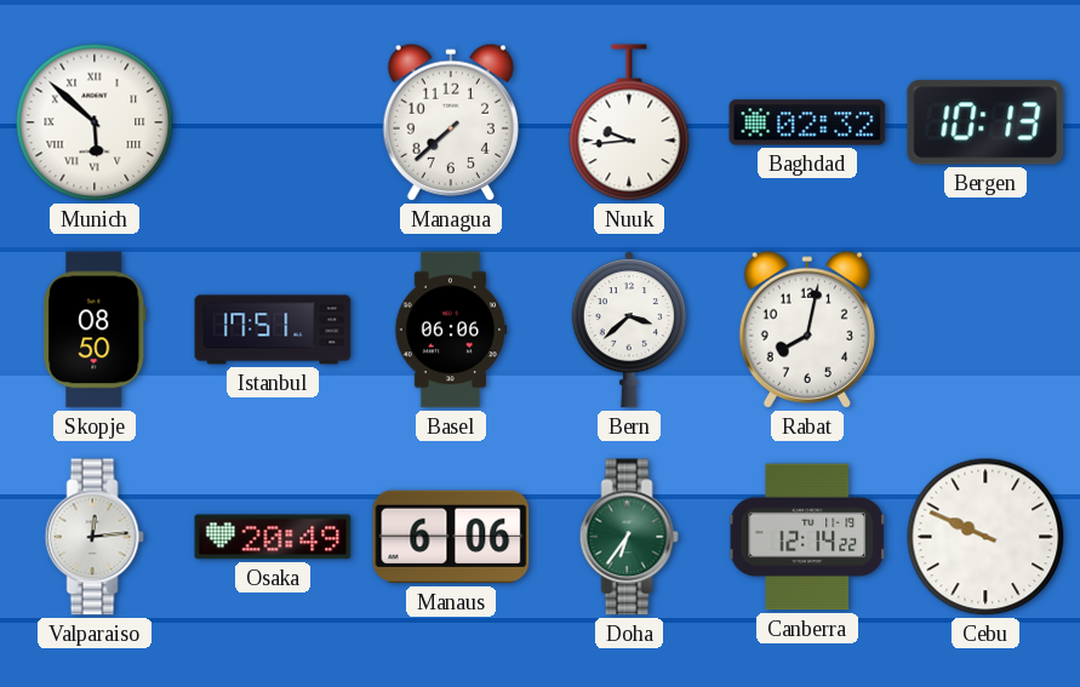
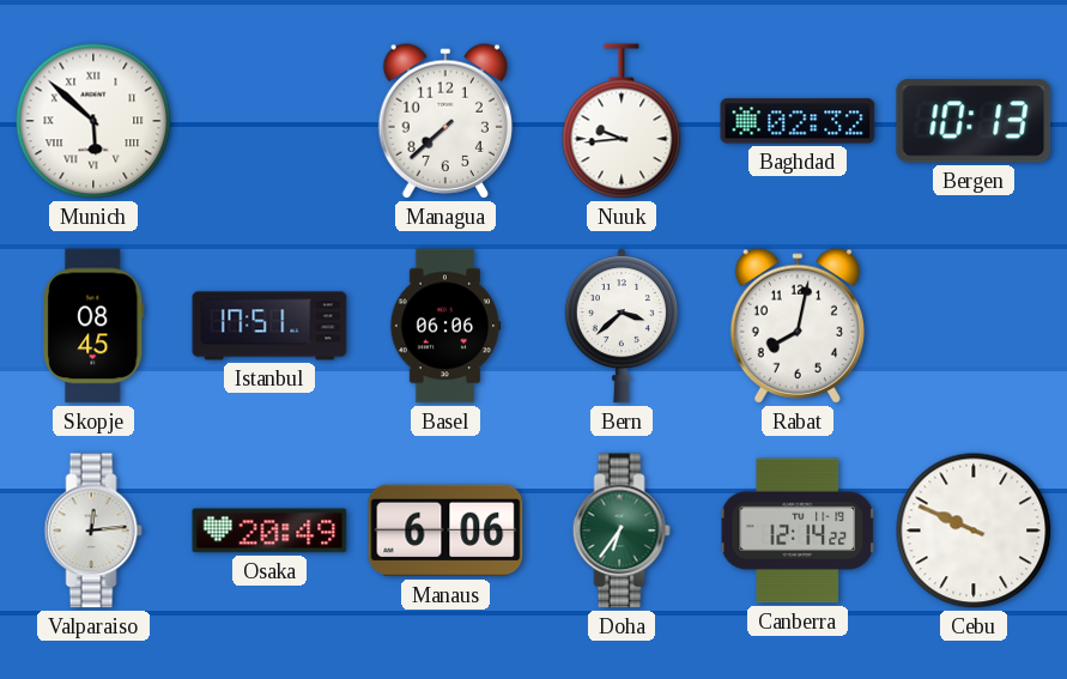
Skopje: 08:50 -> 08:45 (93, 326)
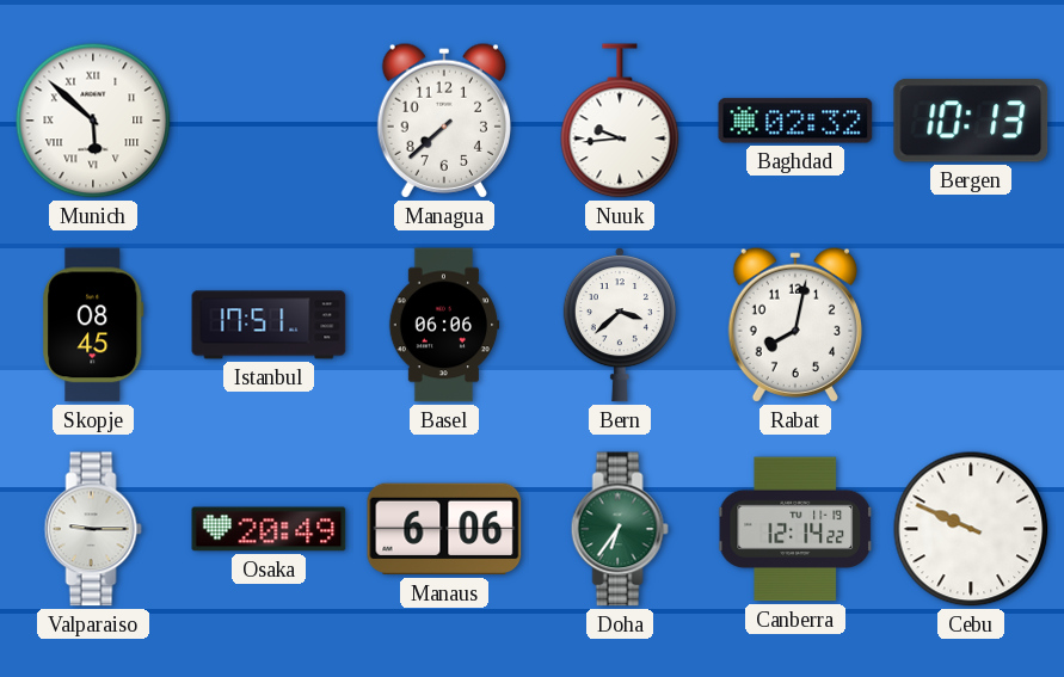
Valparaiso: 12:14 -> 9:15 (93, 529)
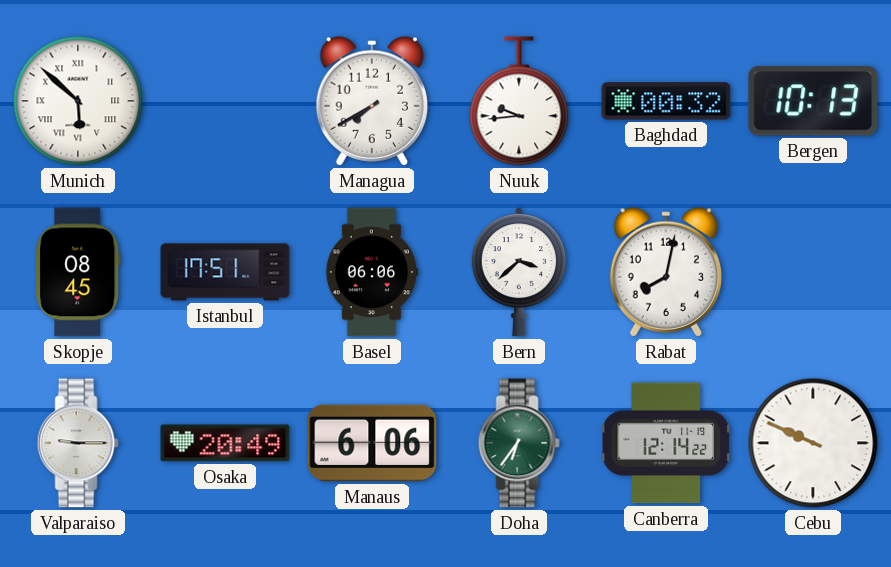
Managua: 7:38 -> 7:40 (371, 101)
Baghdad: 02:32 -> 00:32 (666, 101)
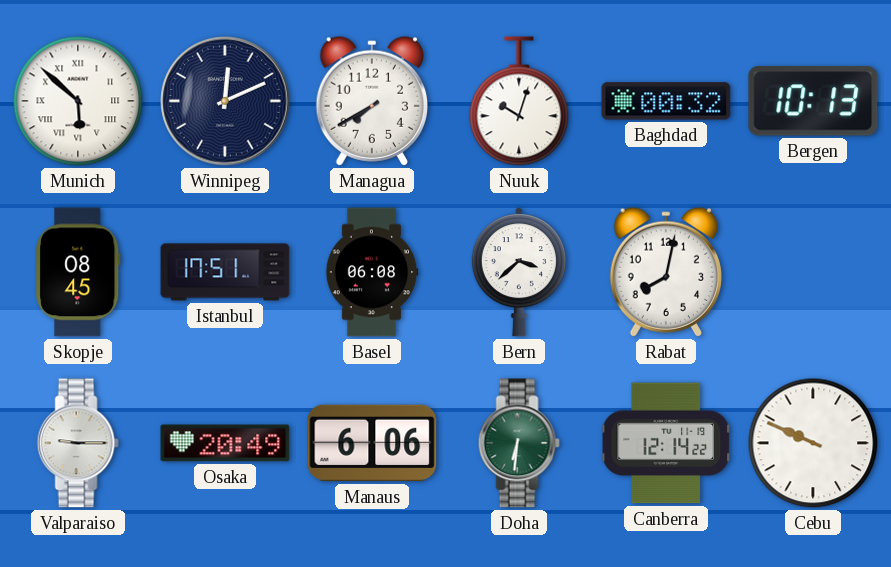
Winnipeg: none -> 12:11 (225, 101)
Nuuk: 9:44 -> 10:03 (519, 101)
Basel: 06:06 -> 06:08 (372, 272)
Doha: 6:36 -> 6:31 (519, 443)
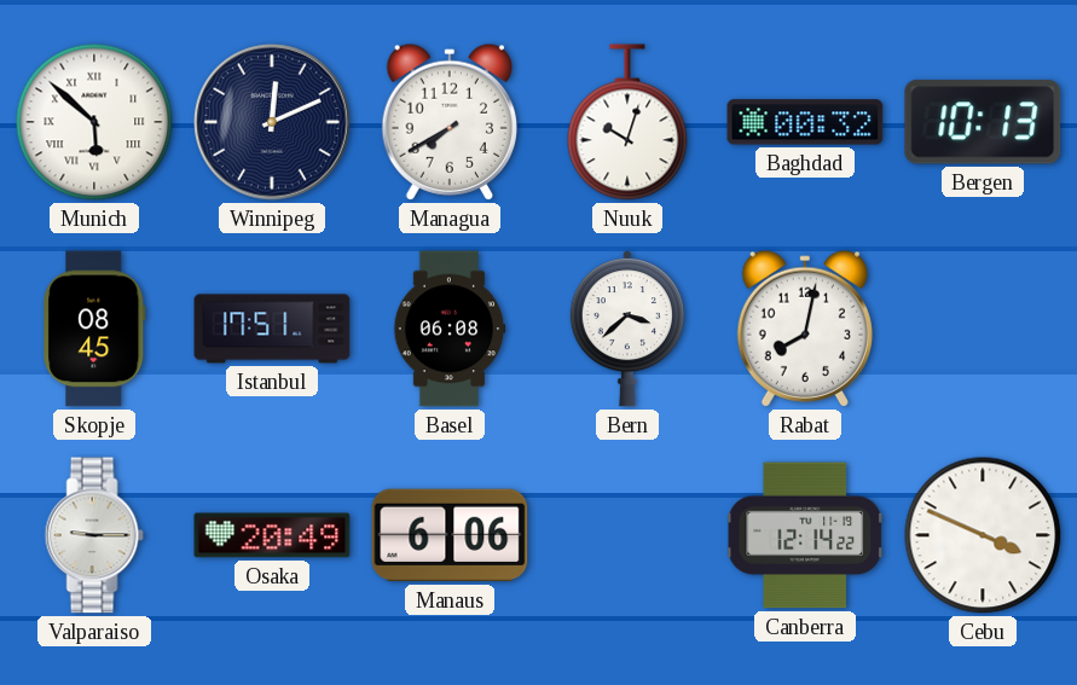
Doha: 6:31 -> none (519, 443)
Cebu: 9:49 -> 3:49 (983, 535)
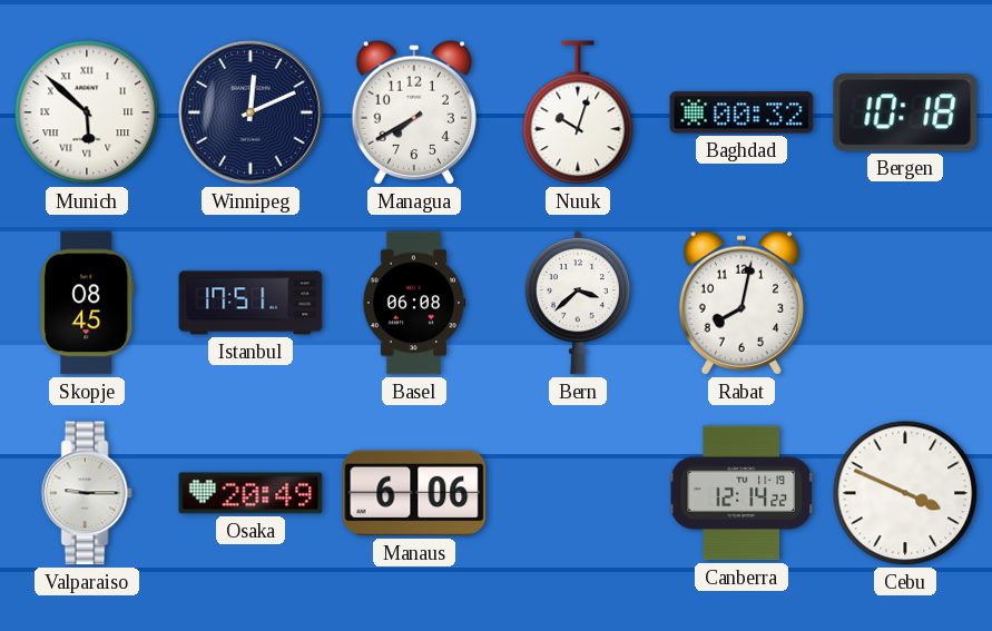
Bergen: 10:13 -> 10:18 (905, 112)
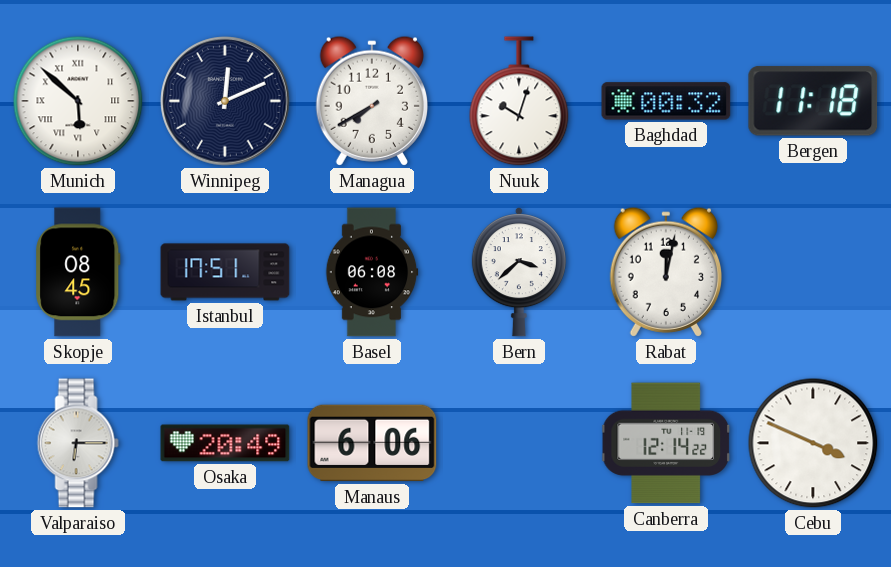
Bergen: 10:18 -> 11:18 (813, 101)
Rabat: 8:02 -> 12:02 (665, 272)
Valparaiso: 9:15 -> 6:15 (78, 443)
